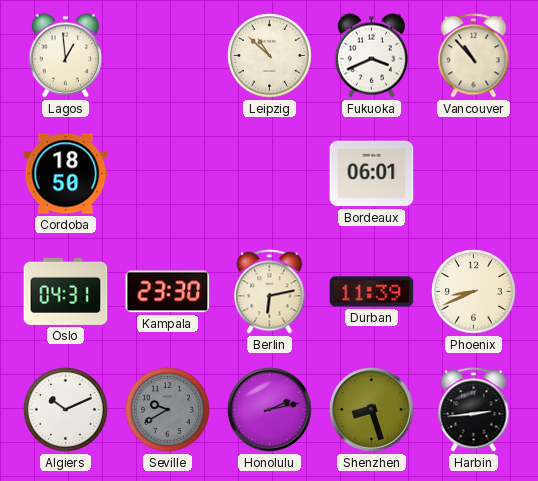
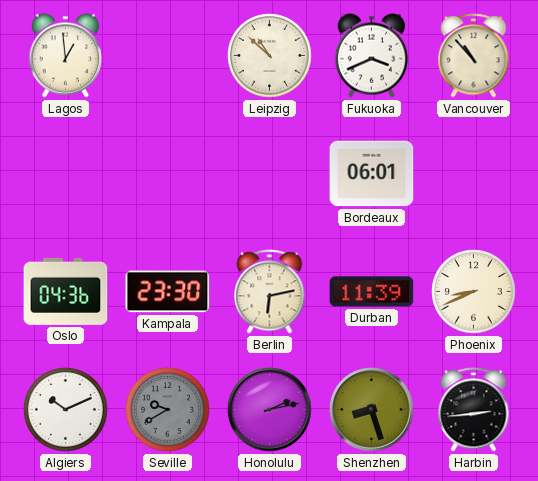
Cordoba: 18:50 -> none (66, 174)
Oslo: 04:31 -> 04:36 (66, 291)
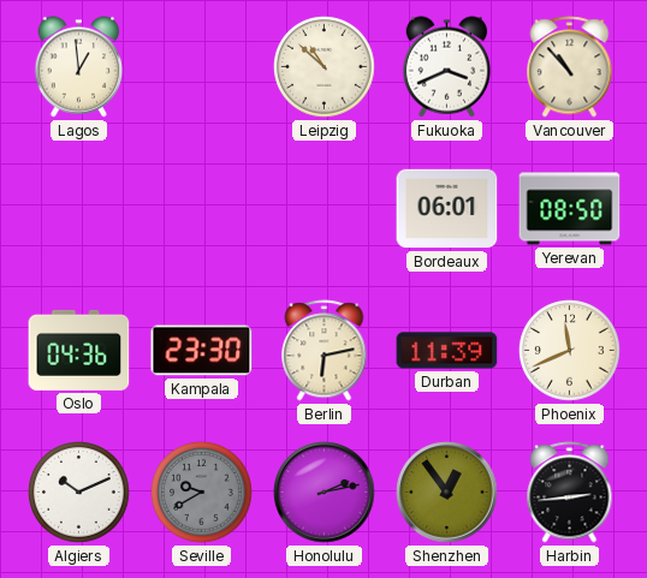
Yerevan: none -> 08:50 (570, 209)
Phoenix: 8:41 -> 11:41 (570, 351)
Shenzhen: 8:27 -> 12:54 (447, 493)
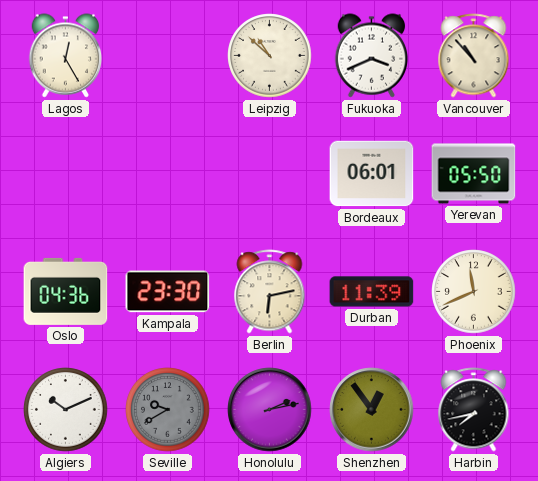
Lagos: 12:59 -> 12:25 (66, 56)
Yerevan: 08:50 -> 05:50 (474, 174)
Harbin: 2:44 -> 7:43 (474, 410)
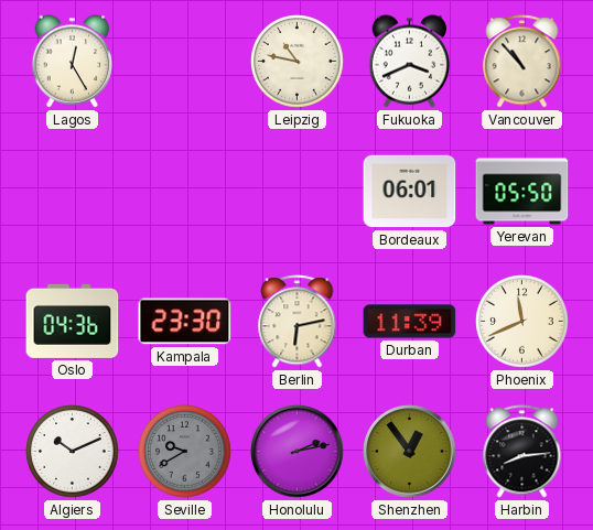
Leipzig: 10:52 -> 10:47 (298, 62)
Harbin: 7:43 -> 8:14 (522, 452)
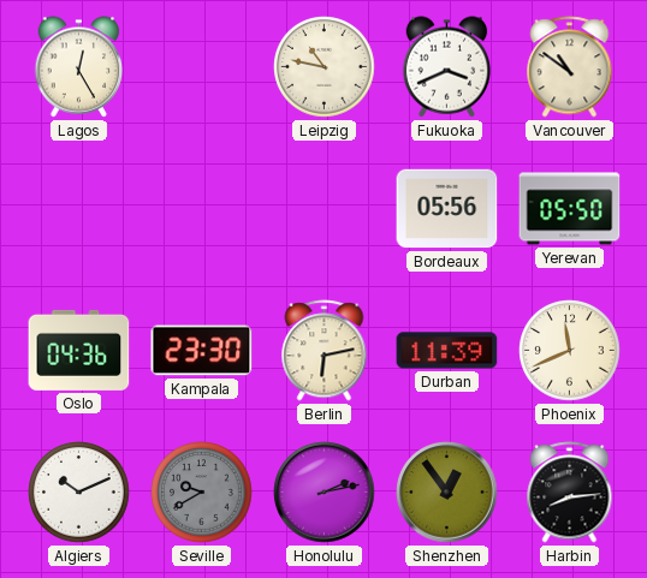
Vancouver: 10:53 -> 10:51 (570, 67)
Bordeaux: 06:01 -> 05:56 (447, 209)
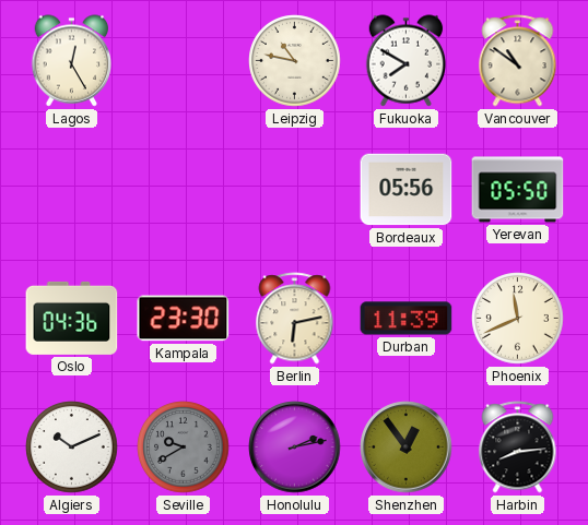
Fukuoka: 3:41 -> 7:50 (407, 61)
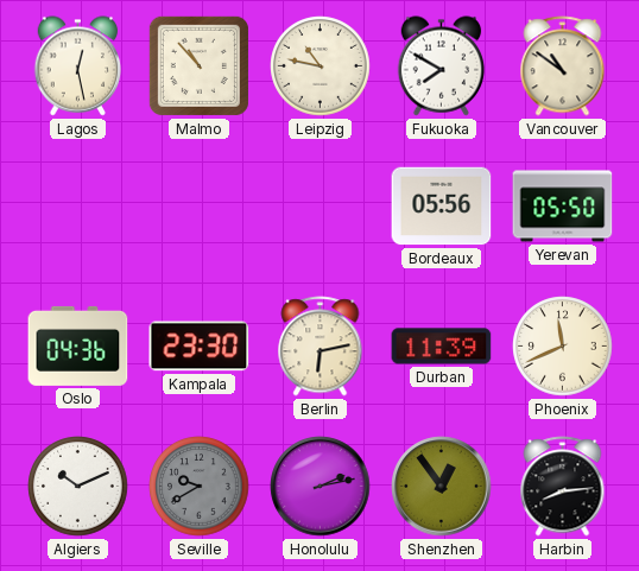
Lagos: 12:25 -> 12:28 (78, 66)
Malmo: none -> 10:53 (198, 65)
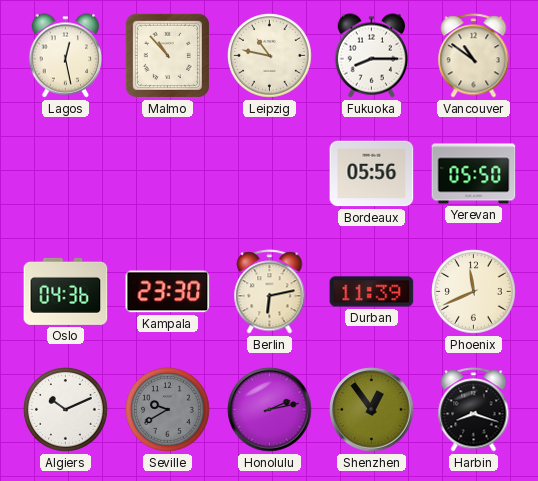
Fukuoka: 7:50 -> 8:15 (372, 56)
Harbin: 8:14 -> 8:18 (474, 410)
